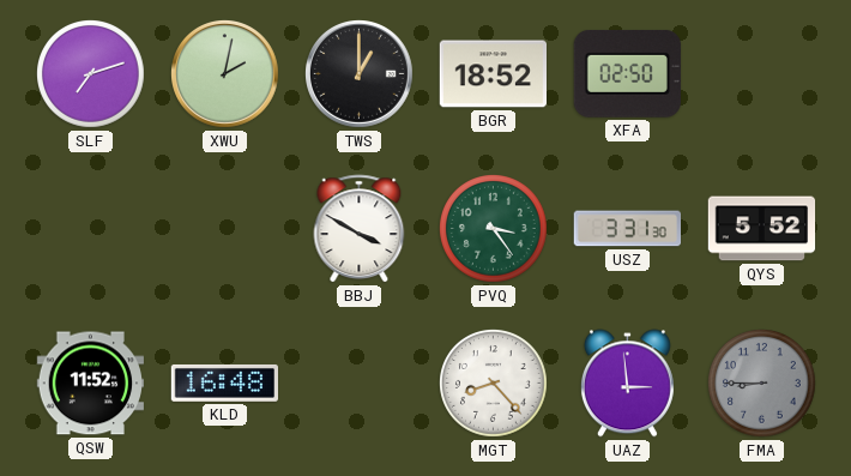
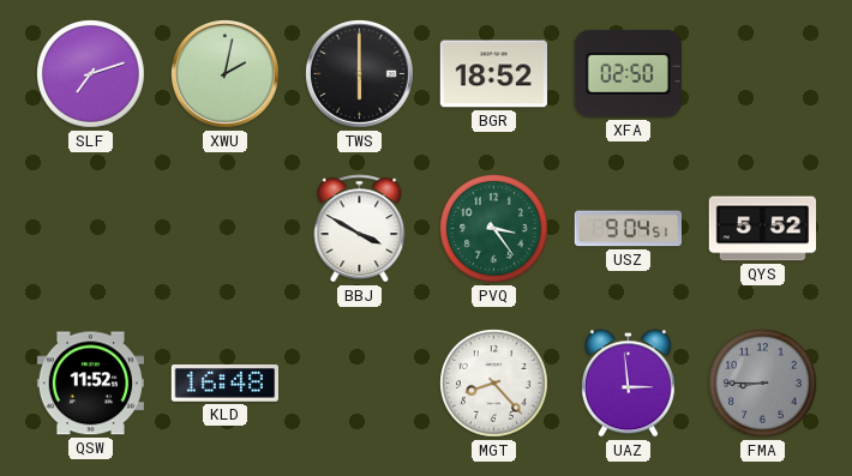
TWS: 1:00 -> 6:00 (360, 74)
USZ: 3:31 -> 9:04 (628, 229)
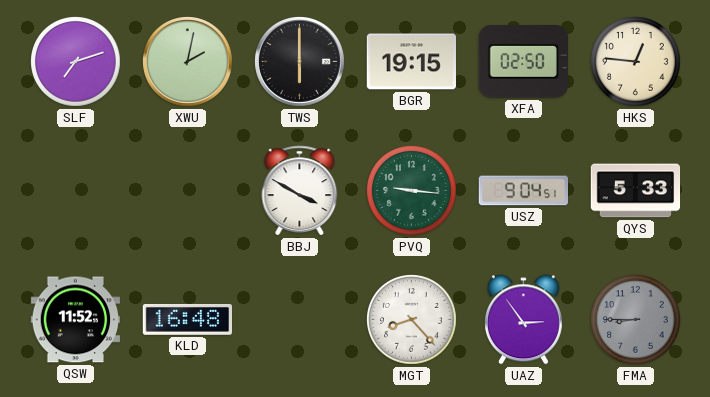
BGR: 18:52 -> 19:15 (411, 62)
HKS: none -> 12:46 (636, 62)
PVQ: 3:24 -> 9:16 (412, 191)
QYS: 5:52 -> 5:33 (636, 191)
UAZ: 2:59 -> 2:54 (523, 320)
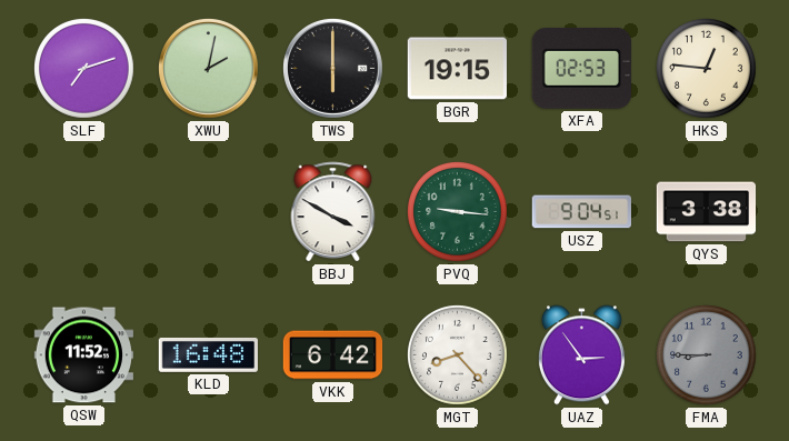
XFA: 02:50 -> 02:53 (581, 68)
QYS: 5:33 -> 3:38 (707, 212)
VKK: none -> 6:42 (333, 355)
